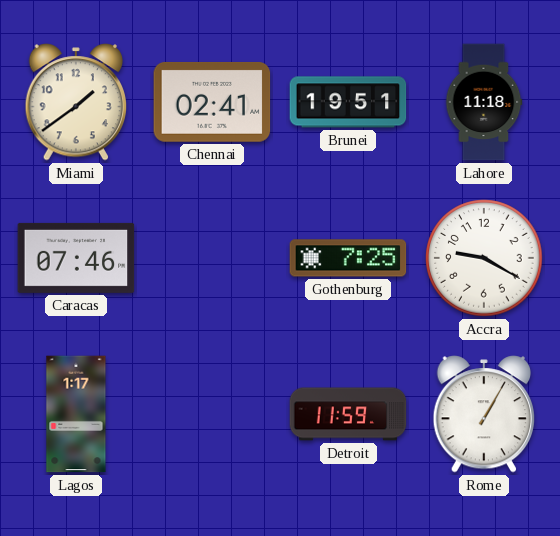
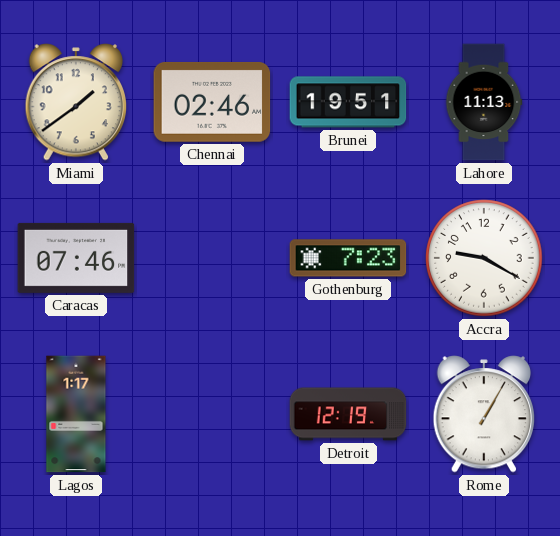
Chennai: 02:41 -> 02:46 (212, 102)
Lahore: 11:18 -> 11:13 (484, 102)
Gothenburg: 7:25 -> 7:23 (348, 258)
Detroit: 11:59 -> 12:19 (348, 414)
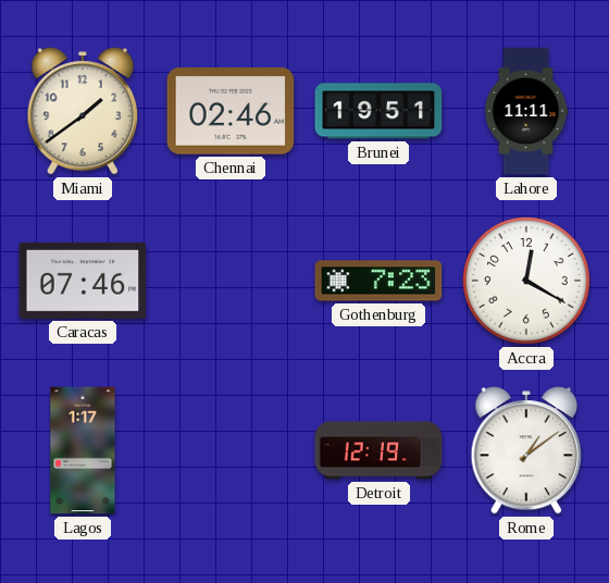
Lahore: 11:13 -> 11:11 (526, 111)
Accra: 9:20 -> 12:20 (526, 281)
Rome: 1:05 -> 1:09 (525, 450)
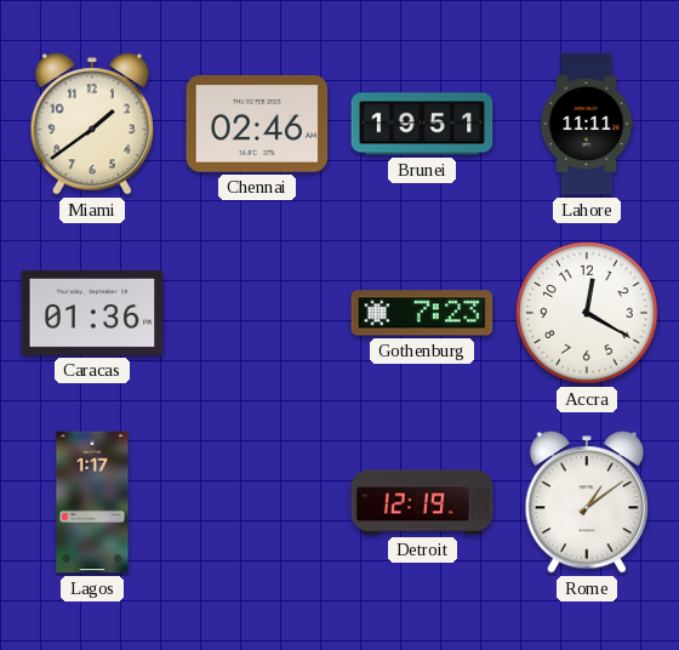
Caracas: 07:46 -> 01:36 (92, 313)
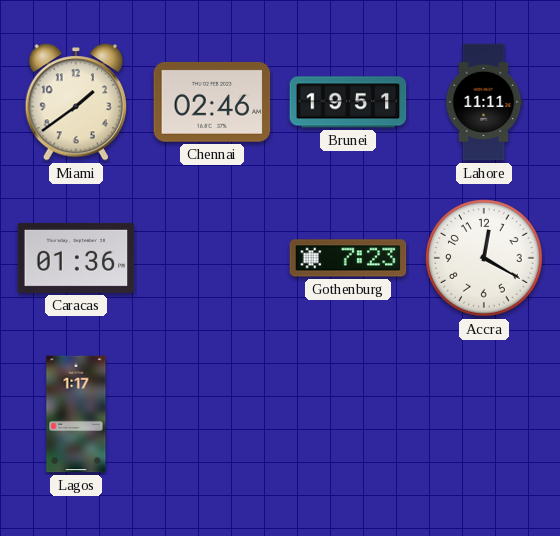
Detroit: 12:19 -> none (422, 502)
Rome: 1:09 -> none (586, 502)
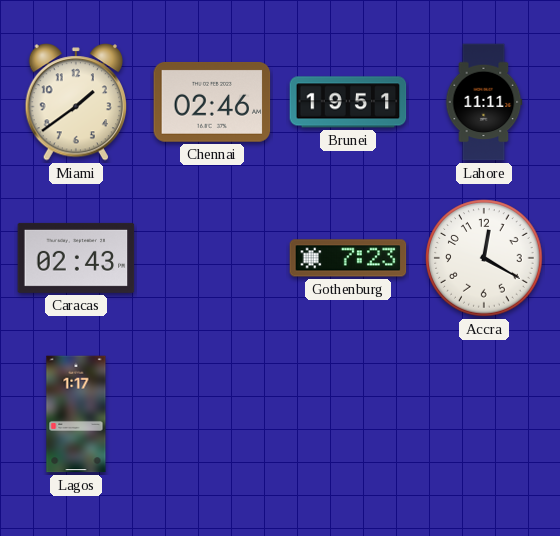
Caracas: 01:36 -> 02:43 (76, 258)
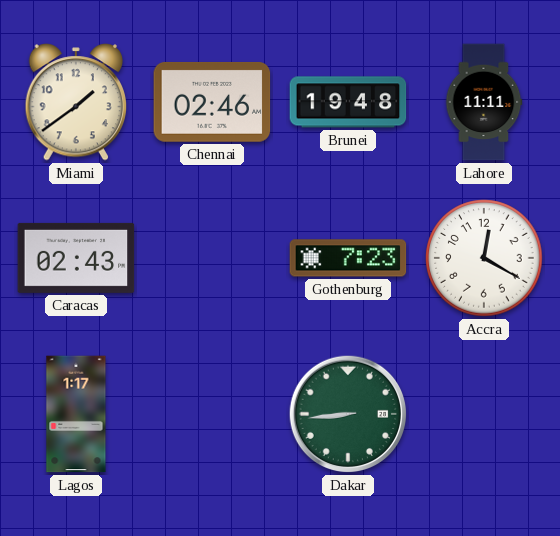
Brunei: 19:51 -> 19:48 (348, 102)
Dakar: none -> 8:44 (348, 414)
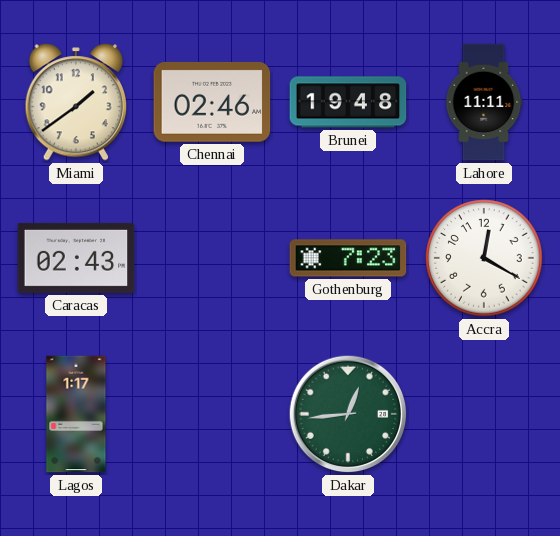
Dakar: 8:44 -> 12:44 (348, 414)
